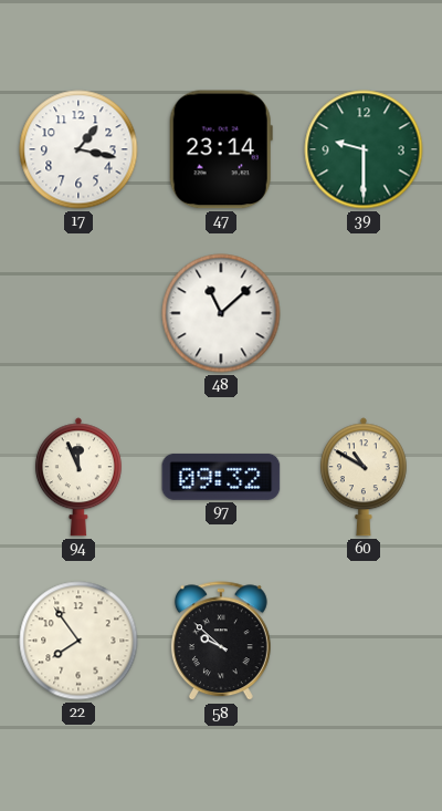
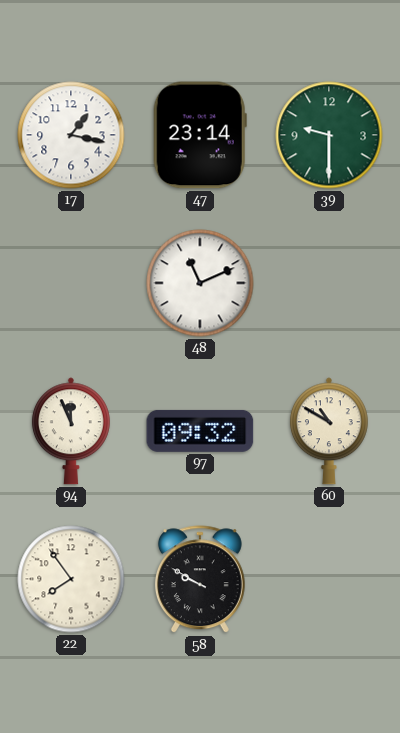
48: 11:08 -> 11:11 (200, 283)
58: 9:52 -> 9:50 (200, 580)
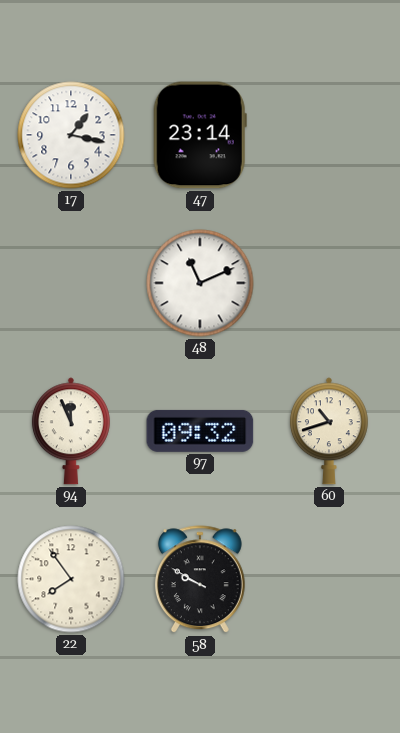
39: 9:30 -> none (329, 135)
60: 10:50 -> 10:42 (329, 431)
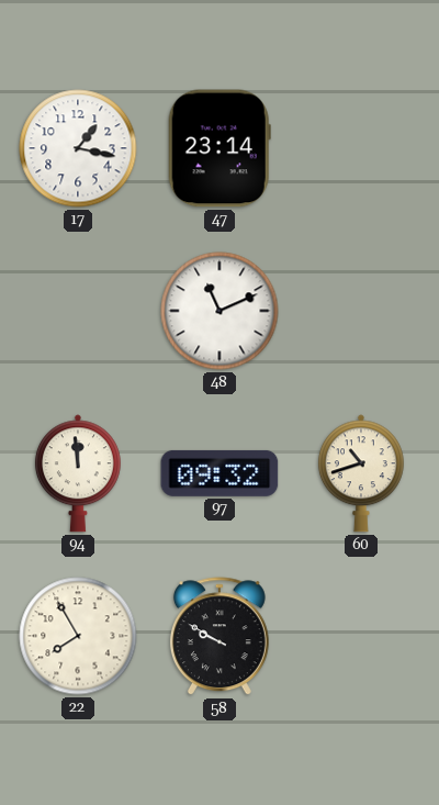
94: 11:56 -> 11:59 (78, 473)
22: 7:54 -> 7:55 (78, 636)
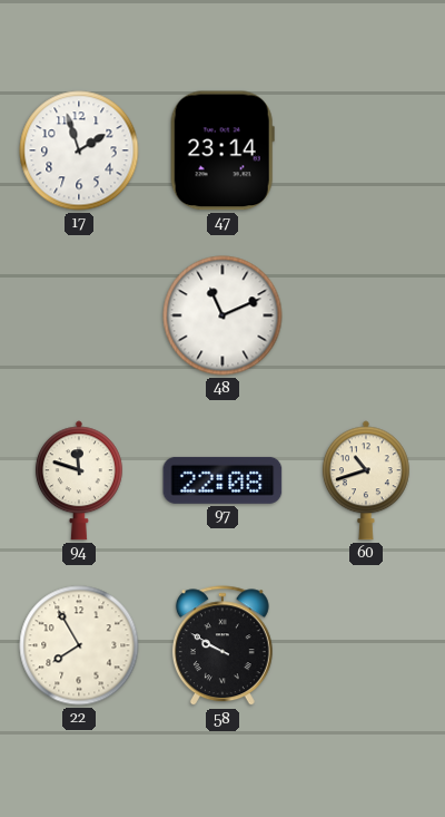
17: 1:17 -> 1:57 (79, 150)
94: 11:59 -> 11:48 (79, 480)
97: 09:32 -> 22:08 (222, 480)
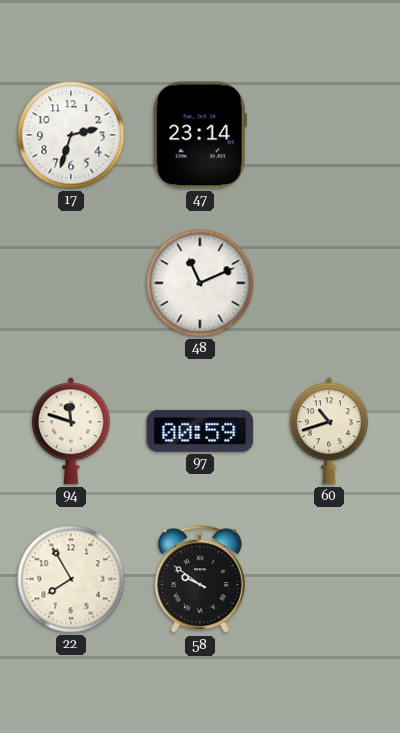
17: 1:57 -> 2:33 (71, 135)
97: 22:08 -> 00:59 (200, 431)
58: 9:50 -> 9:51 (200, 580)
